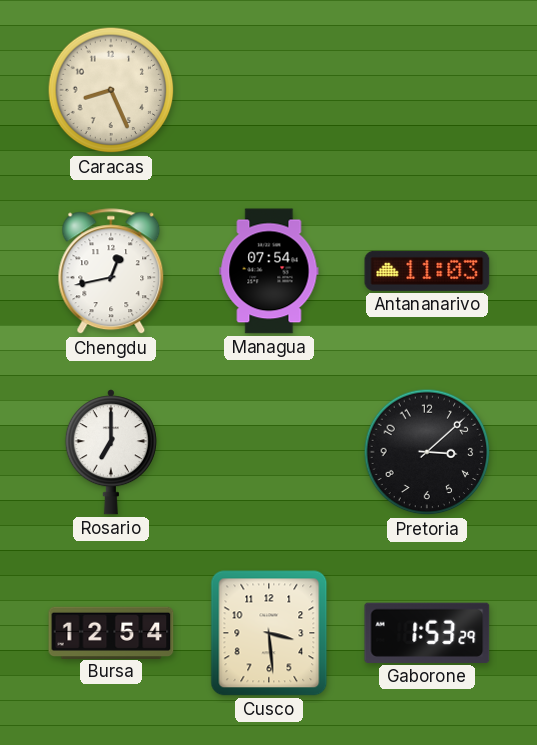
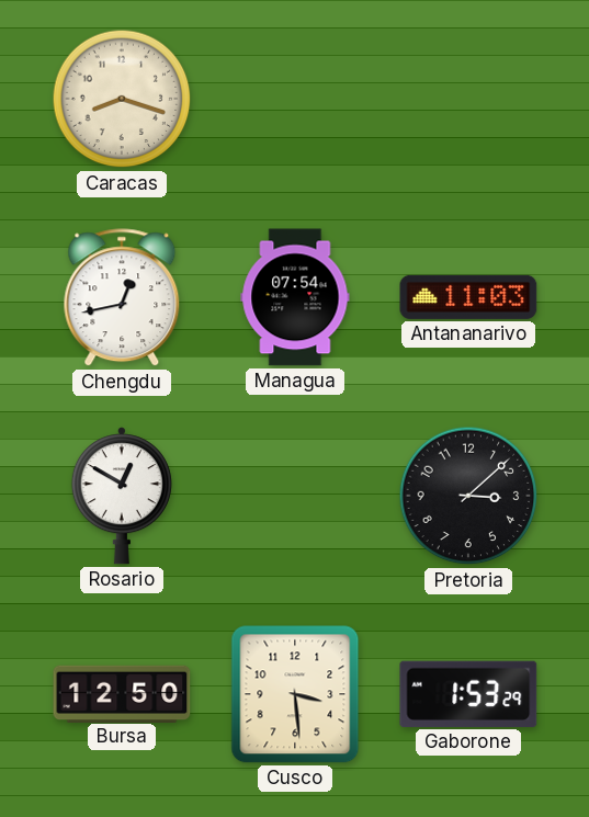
Caracas: 8:26 -> 8:18 (122, 99)
Rosario: 7:00 -> 12:50 (122, 496)
Bursa: 12:54 -> 12:50 (122, 693)
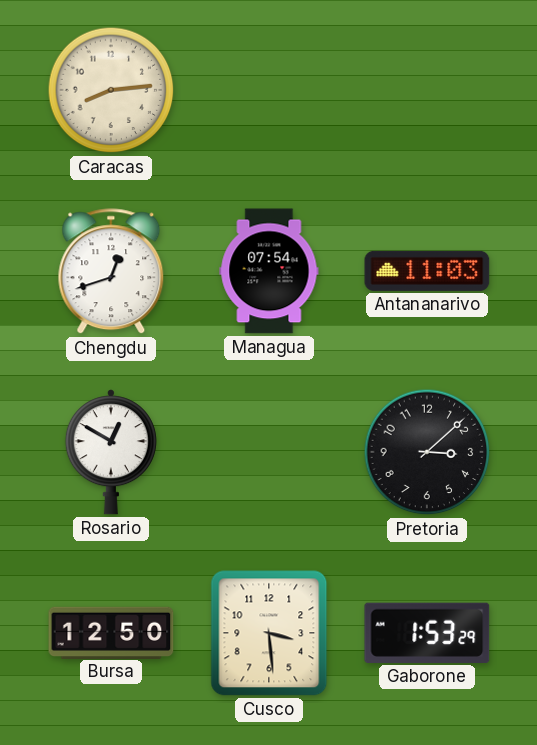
Caracas: 8:18 -> 8:14 (111, 90)
Chengdu: 12:43 -> 12:42 (111, 272)
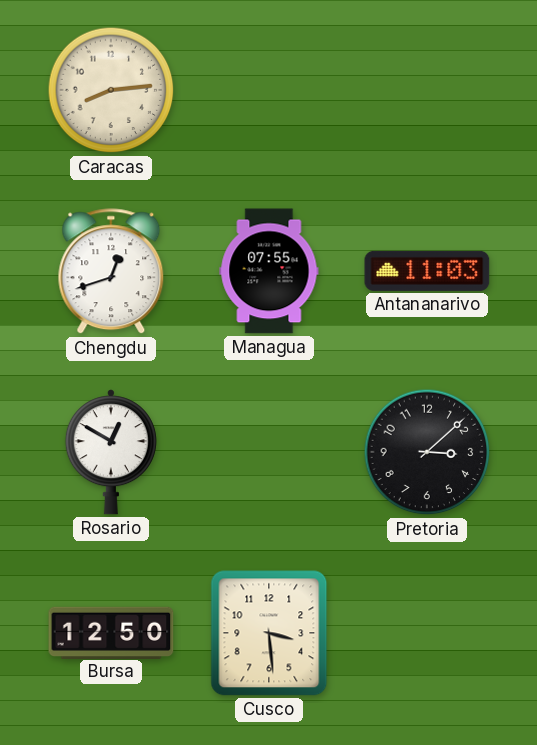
Managua: 07:54 -> 07:55 (269, 271)
Gaborone: 1:53 -> none (427, 633)
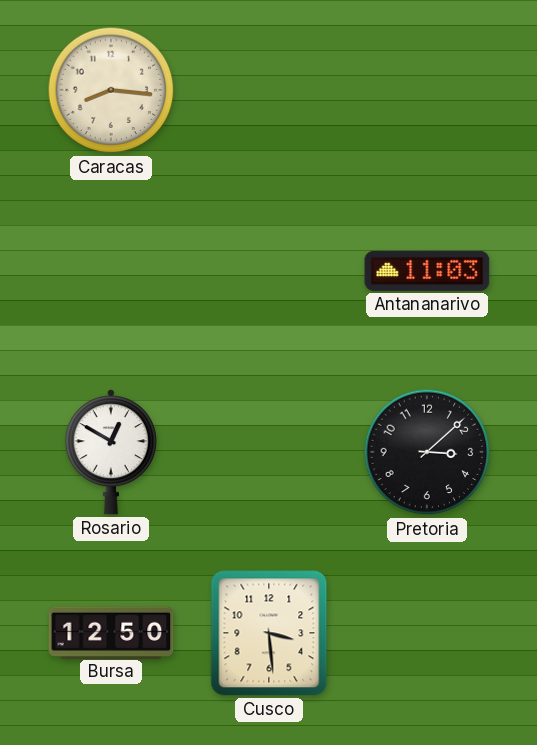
Caracas: 8:14 -> 8:16 (111, 90)
Chengdu: 12:42 -> none (111, 272)
Managua: 07:55 -> none (269, 271)
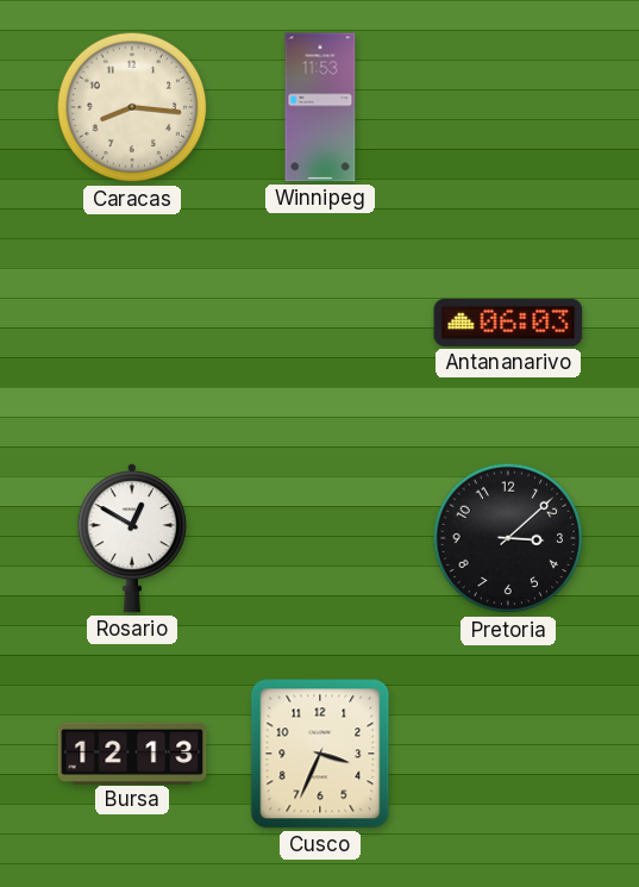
Winnipeg: none -> 11:53 (320, 107)
Antananarivo: 11:03 -> 06:03 (508, 323)
Bursa: 12:50 -> 12:13 (132, 752)
Cusco: 3:29 -> 3:34 (320, 754)
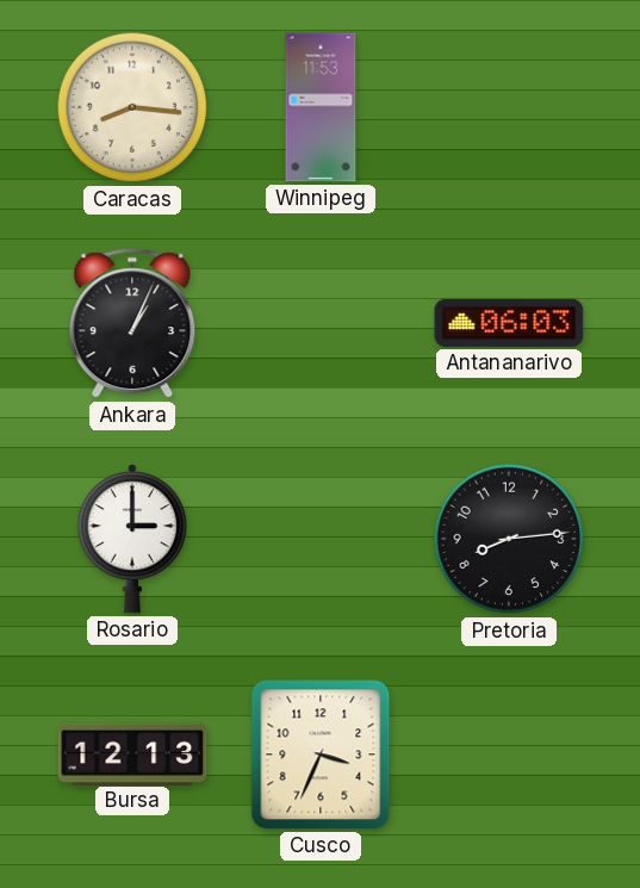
Ankara: none -> 1:04 (132, 324)
Rosario: 12:50 -> 3:00 (132, 539)
Pretoria: 3:08 -> 8:14 (509, 539)
